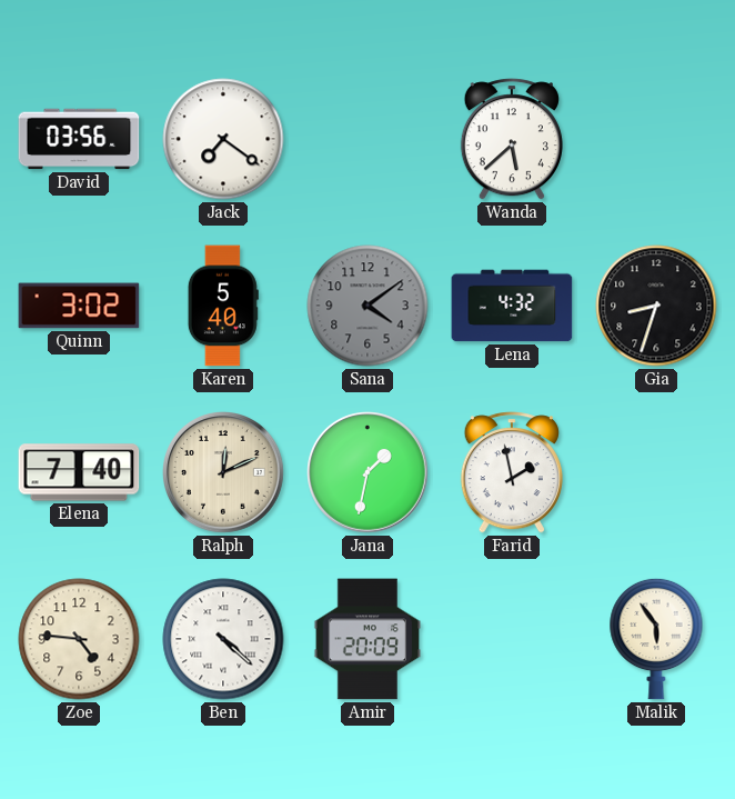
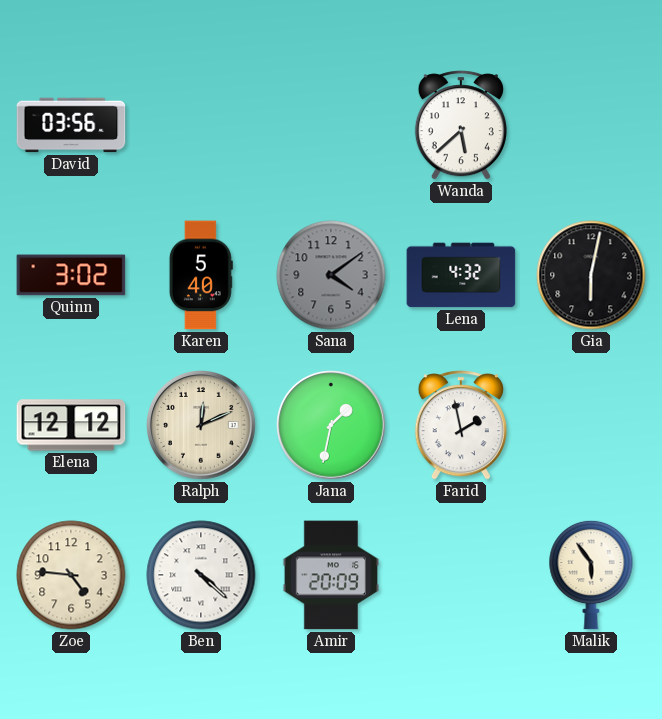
Jack: 7:21 -> none (223, 139)
Gia: 8:33 -> 6:02 (591, 275)
Elena: 7:40 -> 12:12 (71, 425)
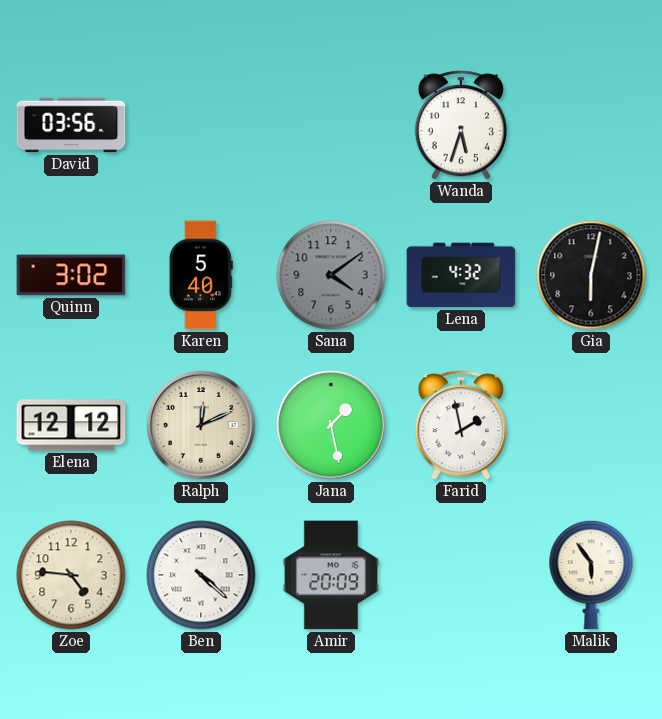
Wanda: 5:38 -> 5:33 (461, 125)
Jana: 1:32 -> 1:28 (332, 426)
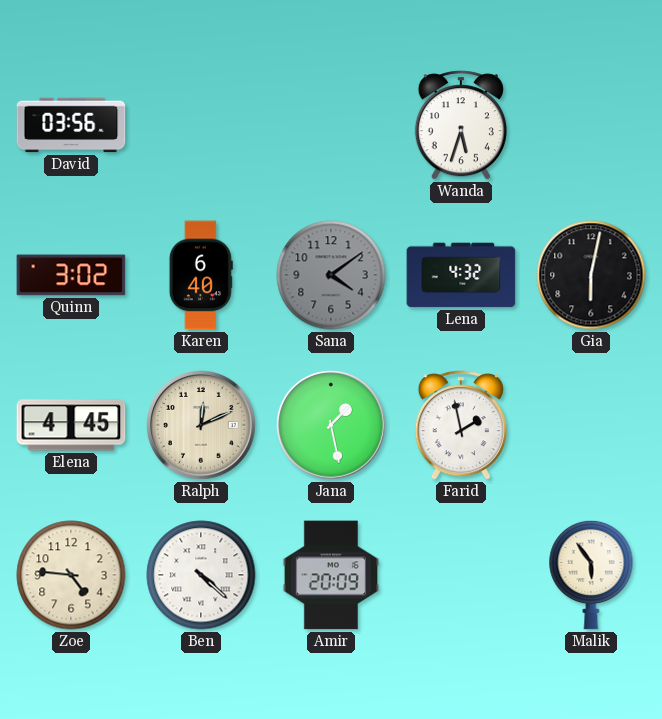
Karen: 5:40 -> 6:40 (201, 275)
Elena: 12:12 -> 4:45 (71, 425)
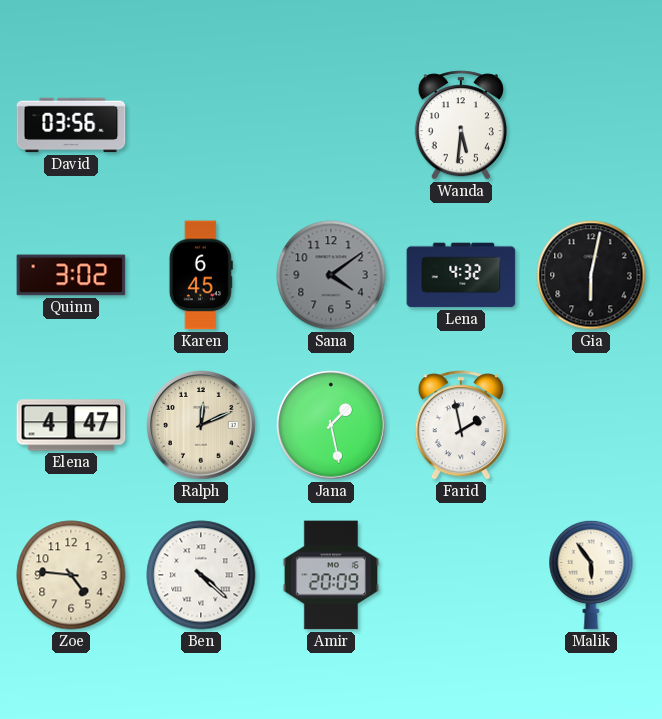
Wanda: 5:33 -> 5:31 (461, 125)
Karen: 6:40 -> 6:45 (201, 275)
Elena: 4:45 -> 4:47 (71, 425)
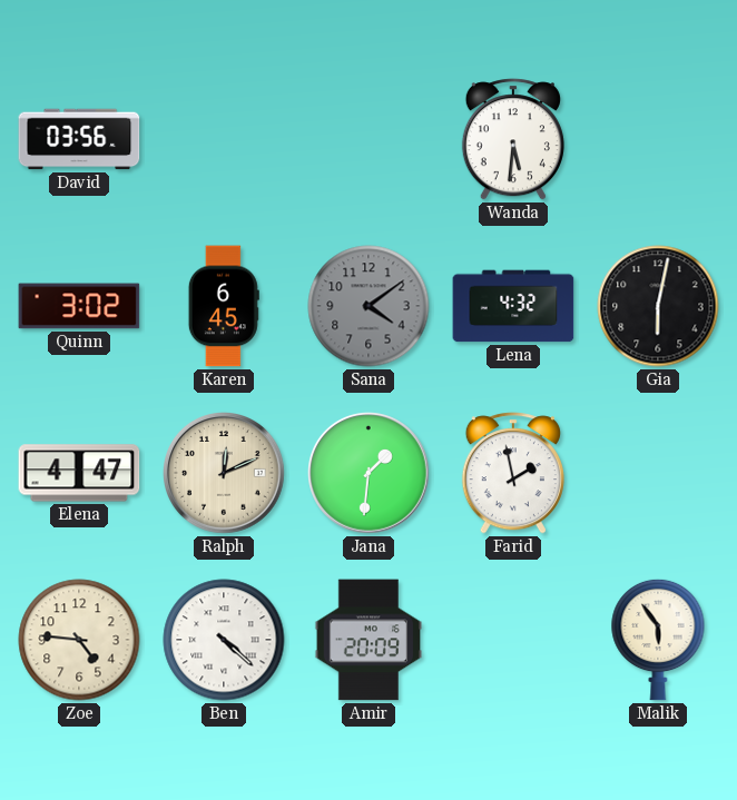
Jana: 1:28 -> 1:31 (370, 474)
